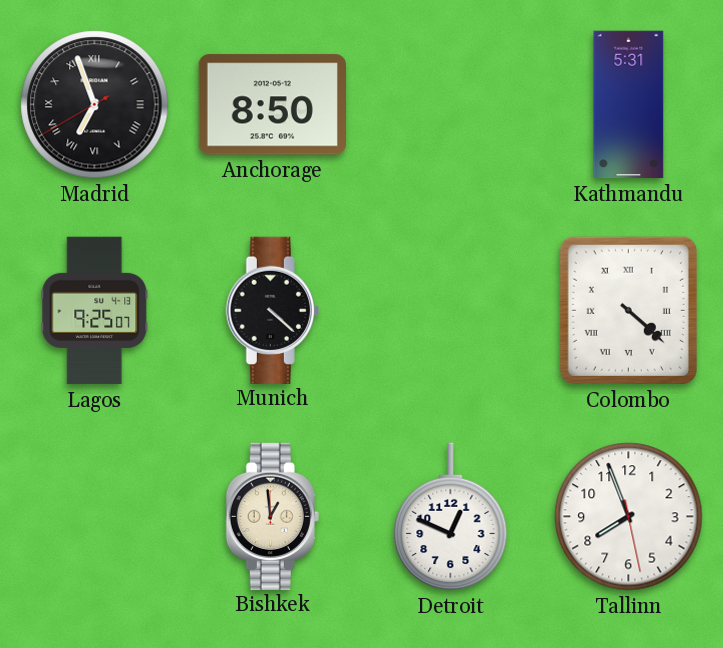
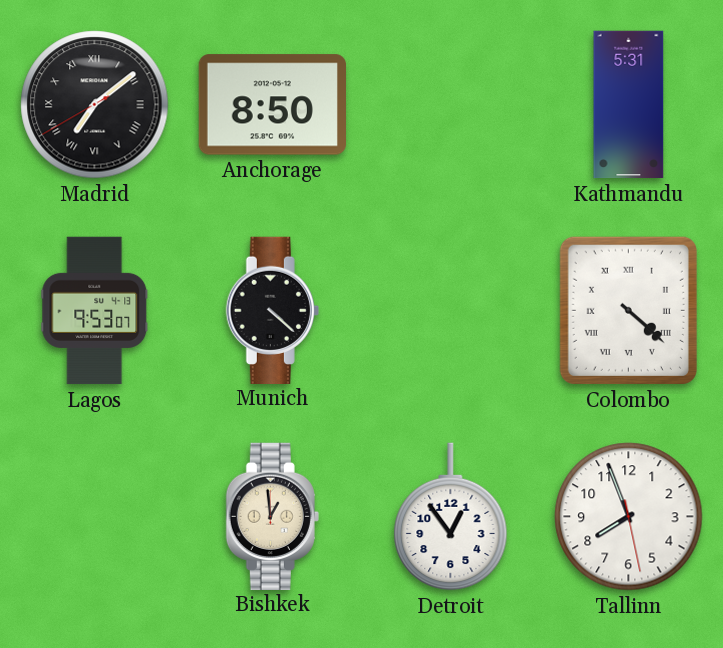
Madrid: 6:56 -> 7:08 (95, 105)
Lagos: 9:25 -> 9:53 (95, 311)
Detroit: 12:49 -> 12:54 (451, 517)
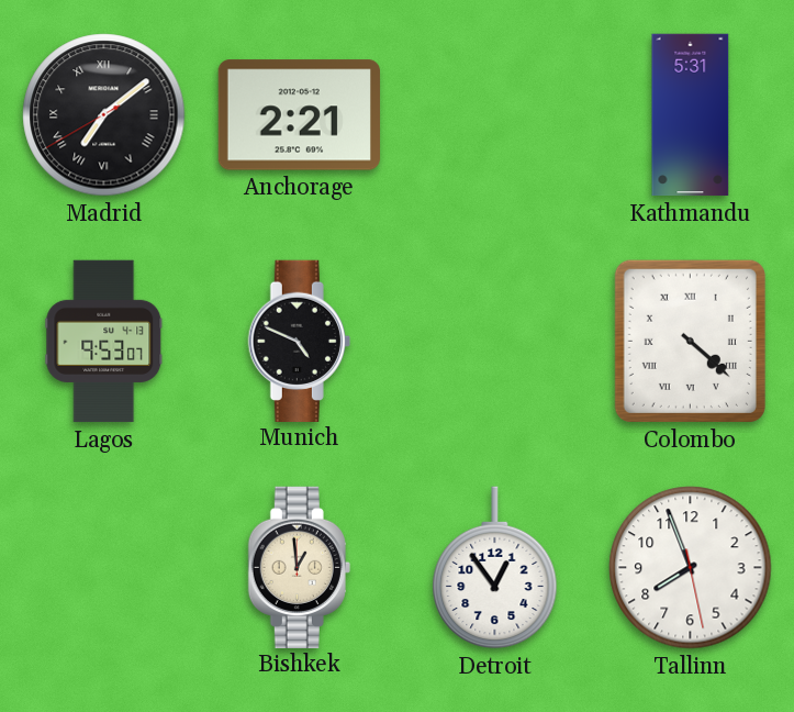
Anchorage: 8:50 -> 2:21 (299, 115)
Munich: 4:22 -> 4:49 (299, 341)
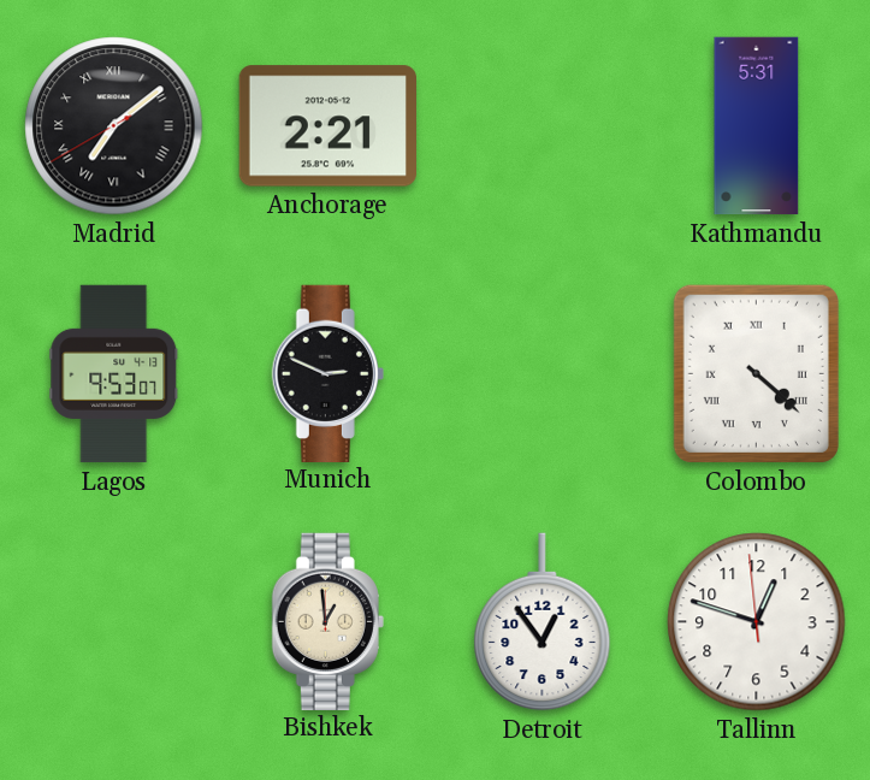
Munich: 4:49 -> 2:49 (327, 373)
Tallinn: 7:56 -> 12:47 (757, 622)
